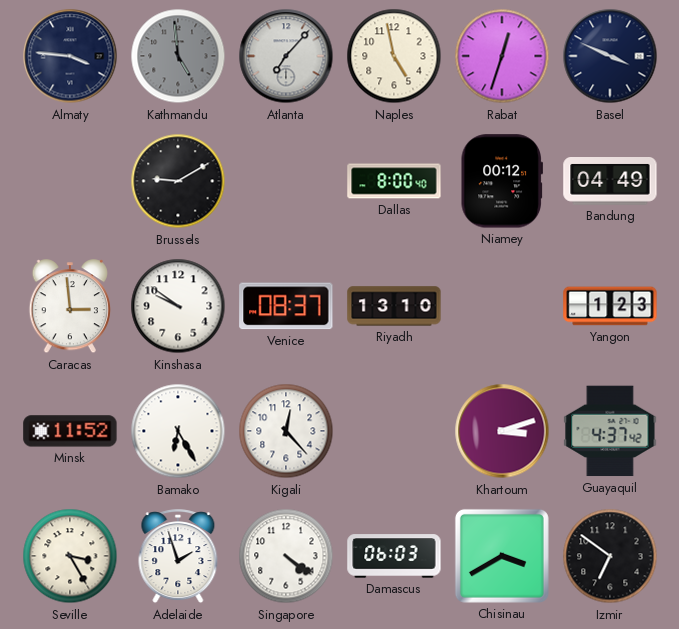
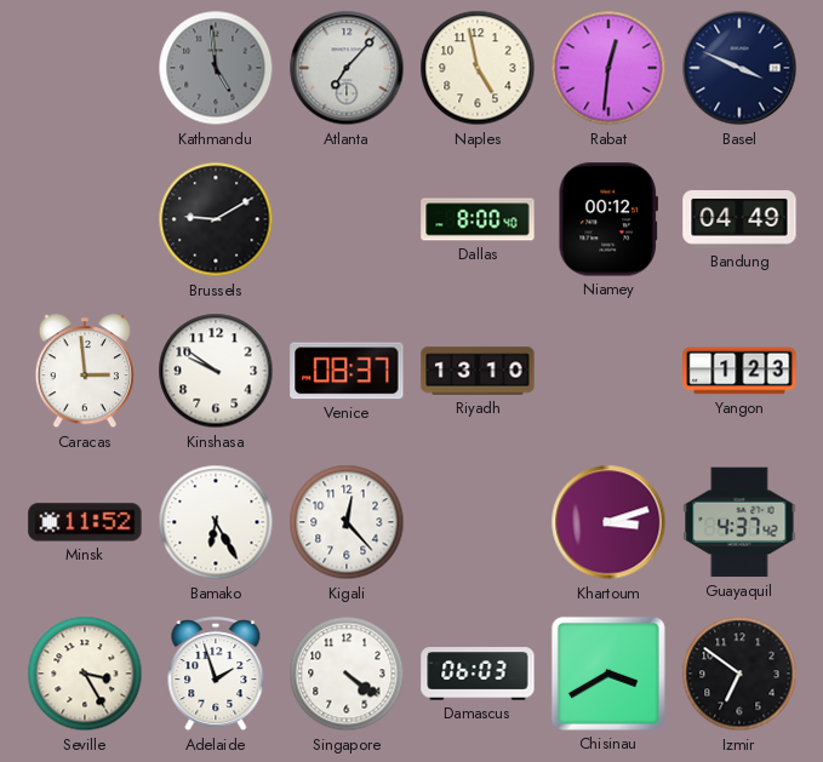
Almaty: 3:46 -> none (70, 56)
Rabat: 12:33 -> 12:31 (608, 68)
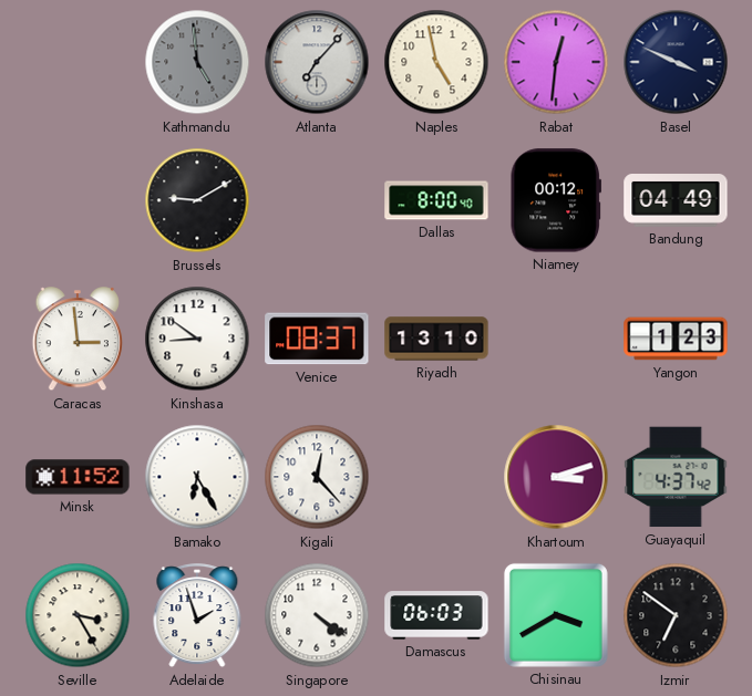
Kinshasa: 9:51 -> 8:51 (197, 339)
